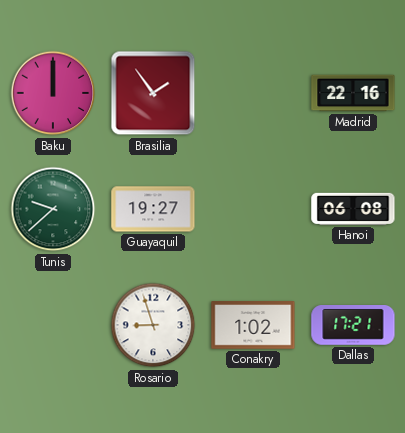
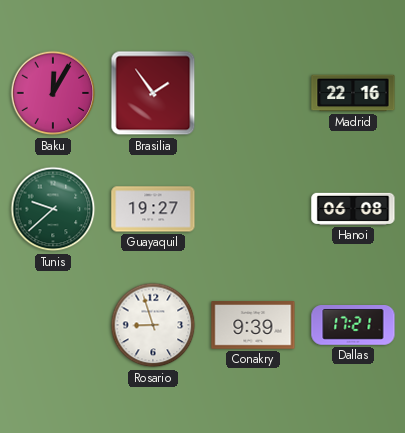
Baku: 12:00 -> 12:05 (53, 93)
Conakry: 1:02 -> 9:39 (253, 325)
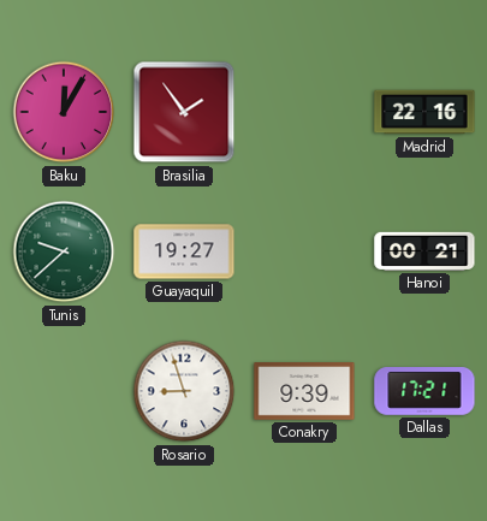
Hanoi: 06:08 -> 00:21 (424, 251)
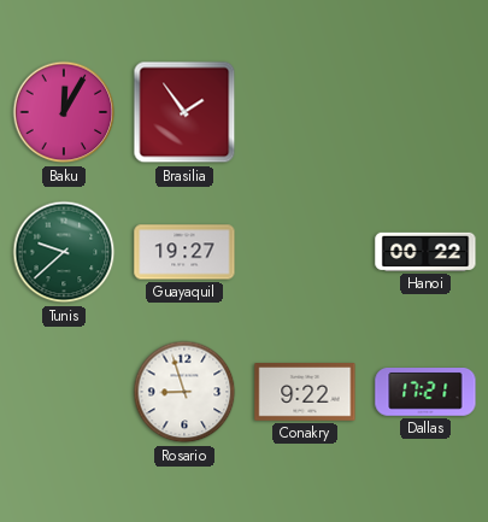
Madrid: 22:16 -> none (424, 112)
Hanoi: 00:21 -> 00:22 (425, 252)
Conakry: 9:39 -> 9:22 (305, 392)
